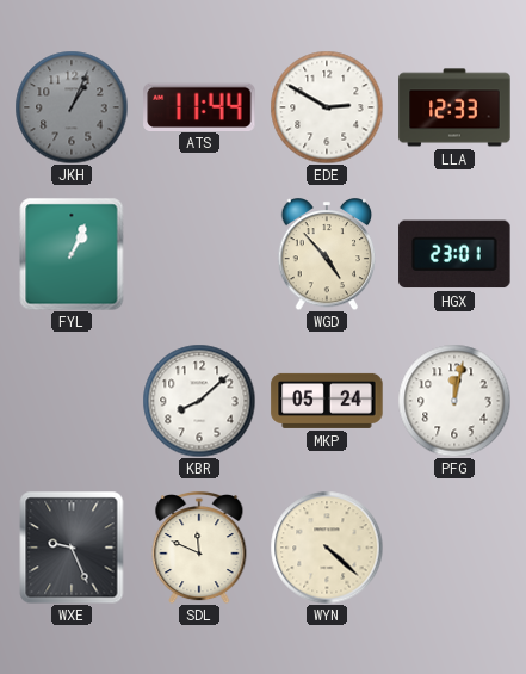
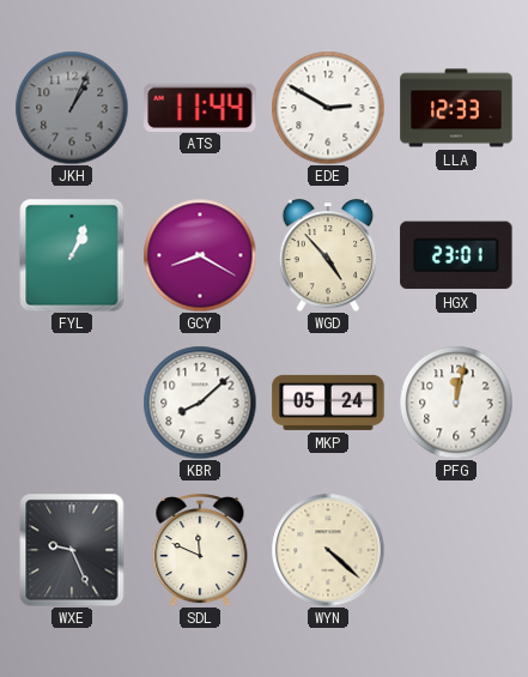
GCY: none -> 8:20 (200, 255)
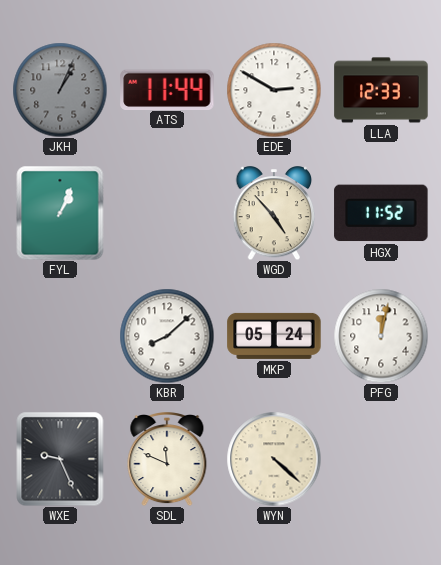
GCY: 8:20 -> none (200, 255)
HGX: 23:01 -> 11:52 (381, 213)
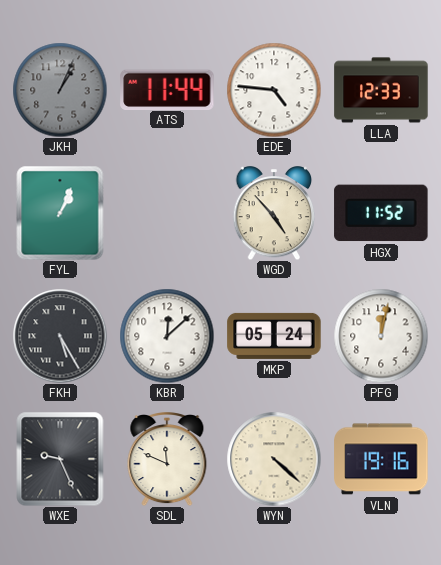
EDE: 2:50 -> 4:46 (274, 90)
FKH: none -> 5:25 (60, 336)
KBR: 8:08 -> 12:08 (167, 336)
VLN: none -> 19:16 (381, 459)
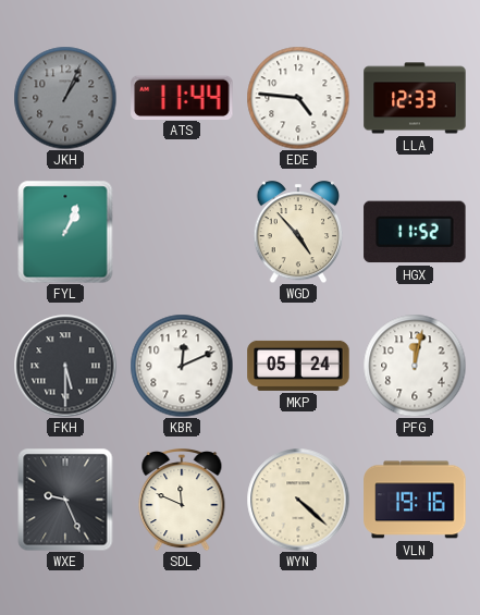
FKH: 5:25 -> 5:30 (65, 366)
KBR: 12:08 -> 12:11 (182, 366)
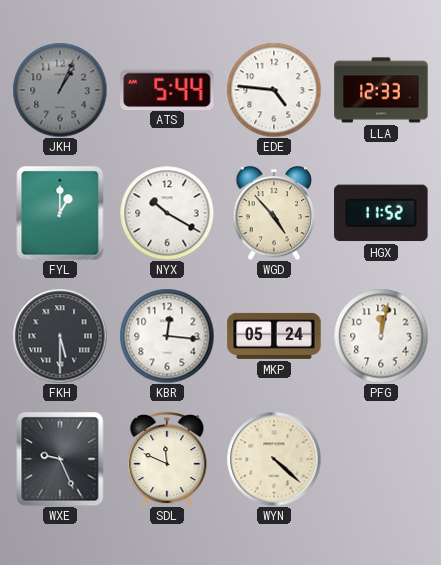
ATS: 11:44 -> 5:44 (167, 89)
FYL: 1:04 -> 1:00 (60, 213)
NYX: none -> 10:20 (167, 213)
KBR: 12:11 -> 12:16 (167, 336)
VLN: 19:16 -> none (415, 500)
